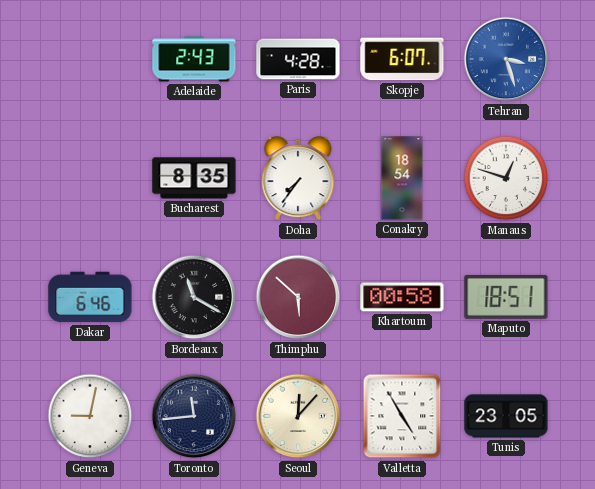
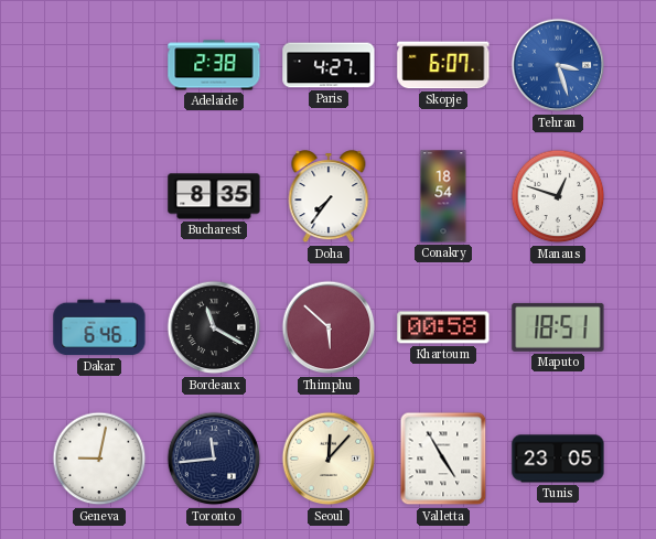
Adelaide: 2:43 -> 2:38 (214, 65)
Paris: 4:28 -> 4:27 (329, 65)
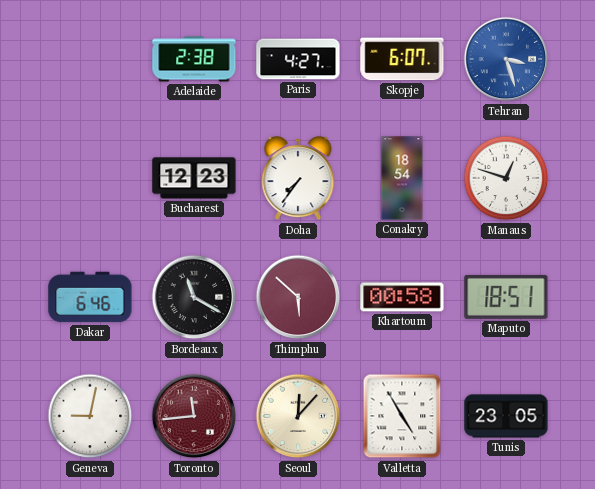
Bucharest: 8:35 -> 12:23 (194, 178)
Toronto dial: navy -> burgundy (194, 416)
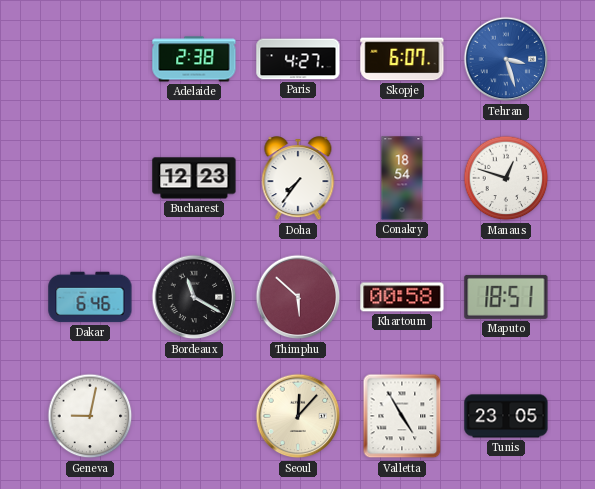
Toronto: 11:44 -> none (194, 416)
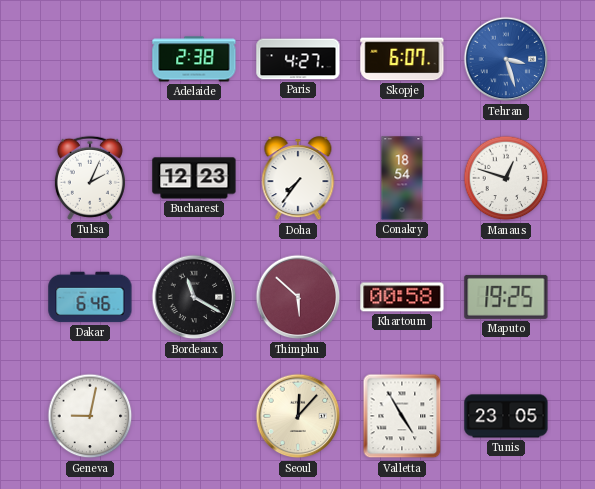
Tulsa: none -> 2:04 (90, 178)
Maputo: 18:51 -> 19:25 (506, 297)
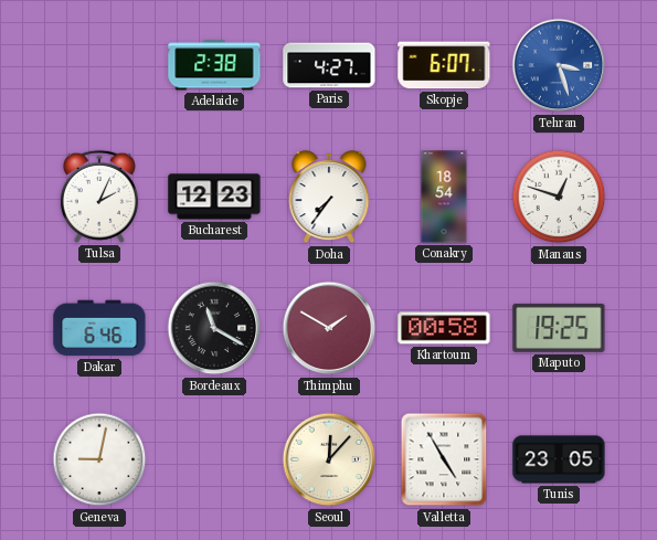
Thimphu: 5:52 -> 1:50 (329, 328)
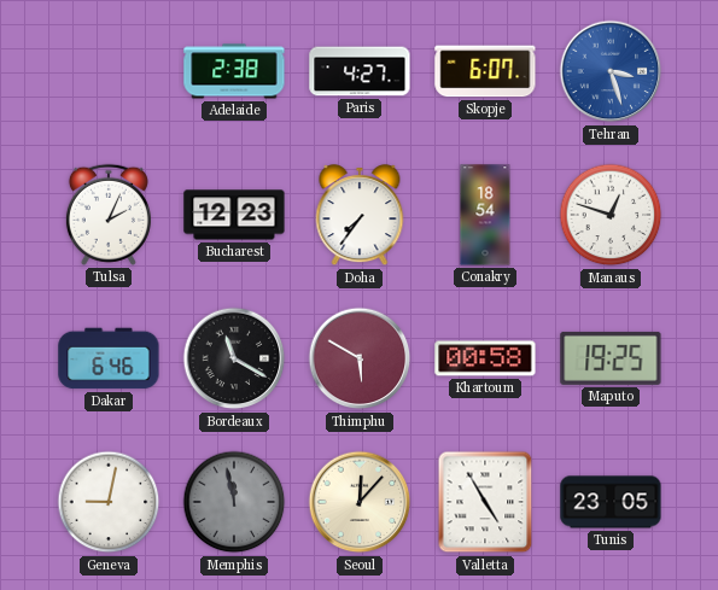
Thimphu: 1:50 -> 5:50 (360, 358)
Memphis: none -> 11:58 (234, 502)
